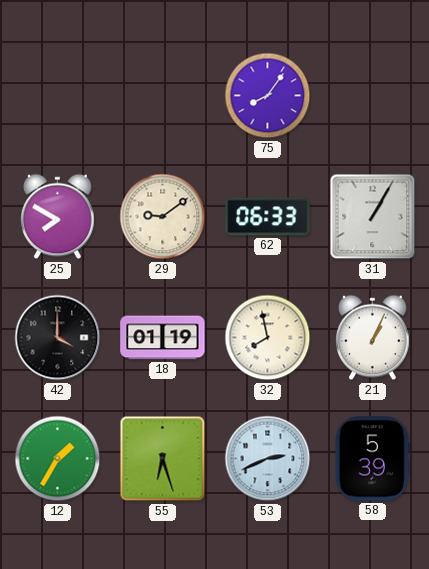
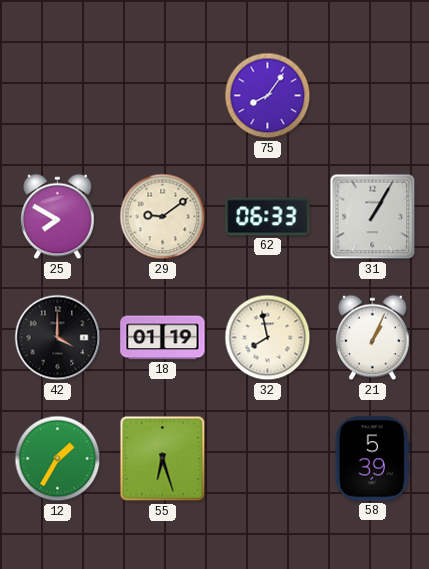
53: 2:41 -> none (268, 459)
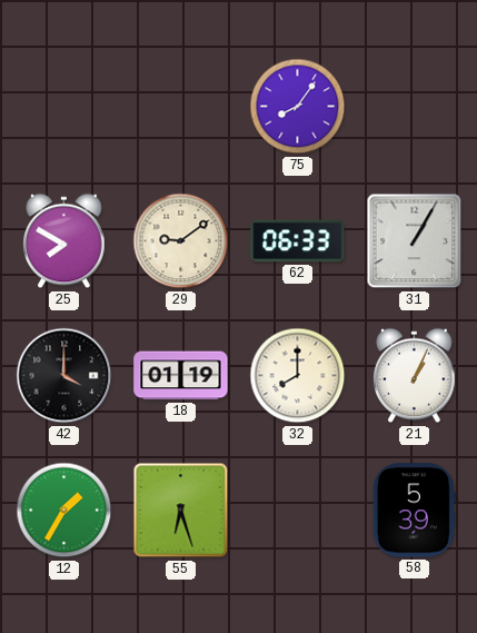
32: 7:58 -> 8:00 (298, 376)
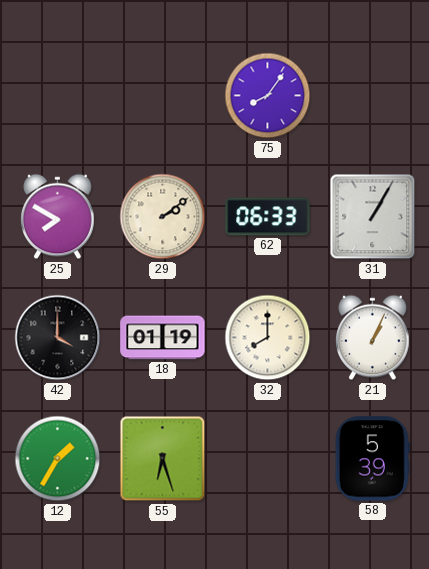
29: 9:09 -> 2:09 (163, 217)
